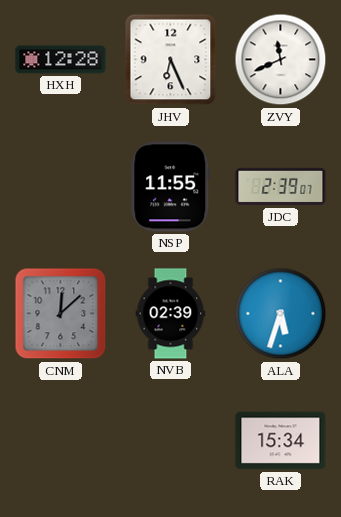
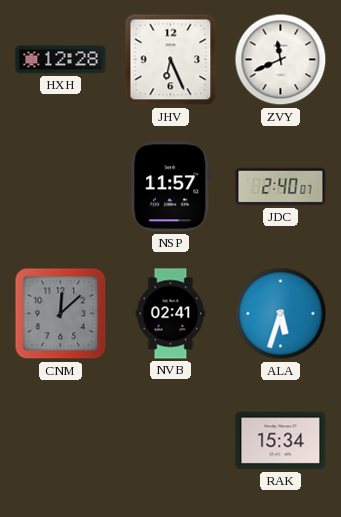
NSP: 11:55 -> 11:57 (171, 187)
JDC: 2:39 -> 2:40 (281, 187)
NVB: 02:39 -> 02:41 (171, 314)
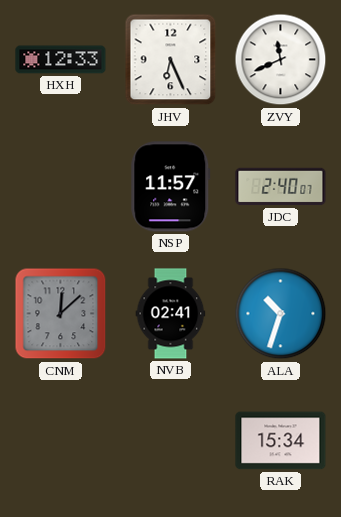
HXH: 12:28 -> 12:33 (61, 60)
ALA: 5:33 -> 10:33 (281, 314)
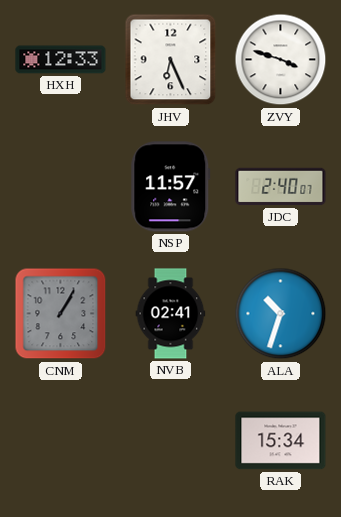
ZVY: 11:41 -> 3:48 (281, 60)
CNM: 12:08 -> 1:05 (61, 314)
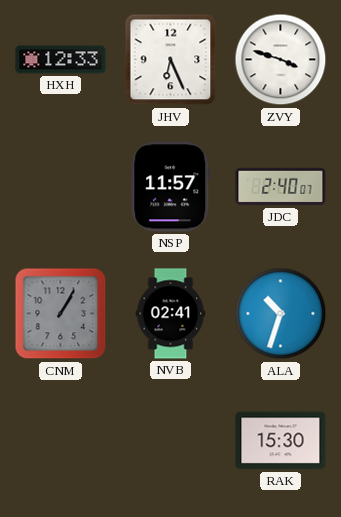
RAK: 15:34 -> 15:30 (281, 441)
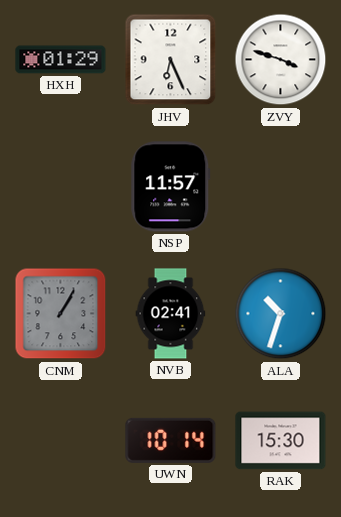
HXH: 12:33 -> 01:29 (61, 60)
JDC: 2:40 -> none (281, 187)
UWN: none -> 10:14 (171, 440)
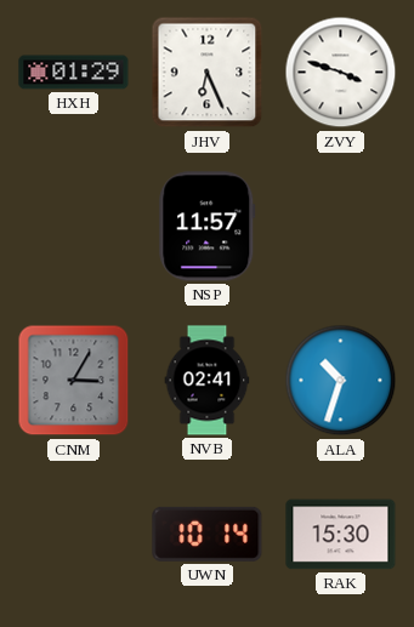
CNM: 1:05 -> 3:05 (74, 381)
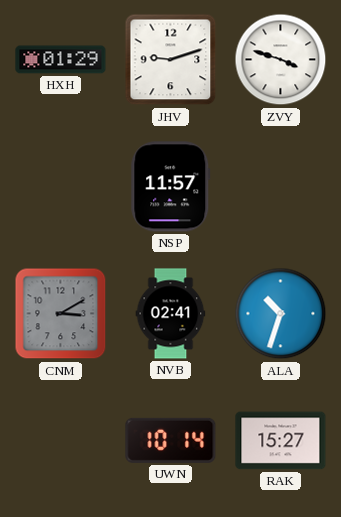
JHV: 6:26 -> 9:12 (171, 60)
CNM: 3:05 -> 3:10 (61, 314)
RAK: 15:30 -> 15:27 (281, 441)
